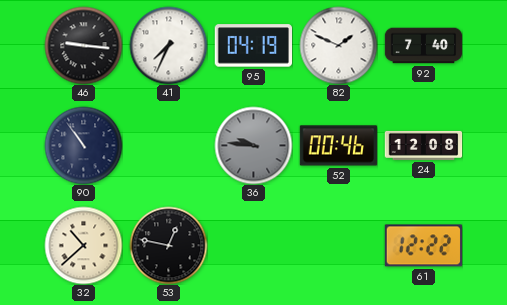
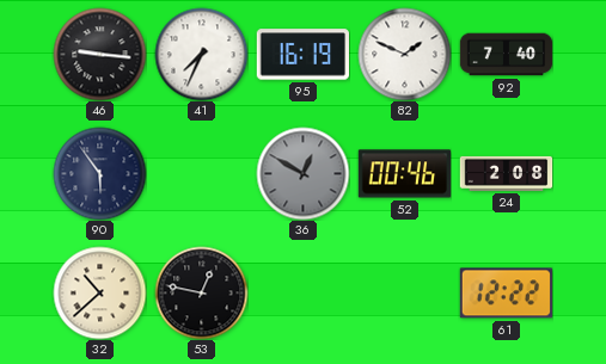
95: 04:19 -> 16:19 (302, 55)
90: 10:54 -> 5:54 (99, 173)
36: 9:46 -> 12:50 (302, 173)
24: 12:08 -> 2:08 (506, 173)
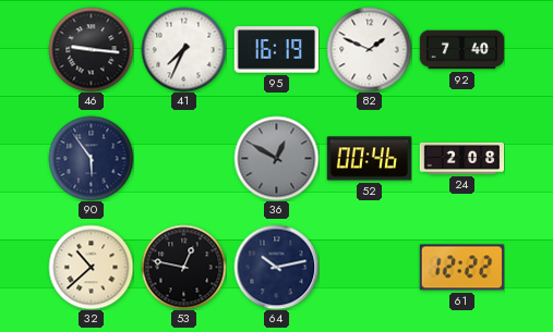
64: none -> 10:13 (276, 267)
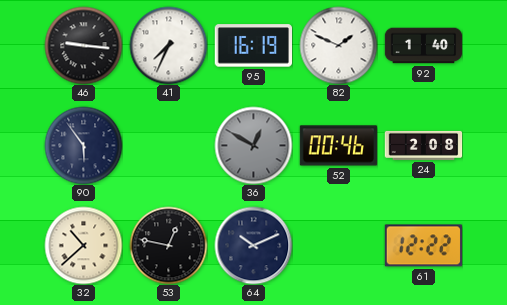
92: 7:40 -> 1:40 (423, 46)
64: 10:13 -> 10:11 (253, 245)
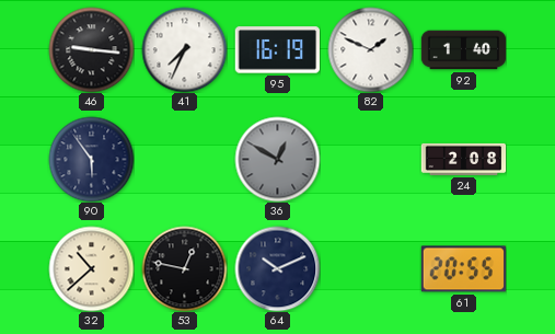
52: 00:46 -> none (338, 146)
61: 12:22 -> 20:55 (463, 269)
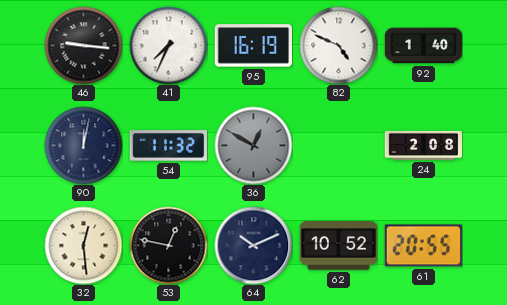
82: 1:49 -> 4:49 (338, 45)
90: 5:54 -> 12:02 (83, 145)
54: none -> 11:32 (168, 146)
32: 10:38 -> 12:29 (83, 245)
62: none -> 10:52 (338, 246)
